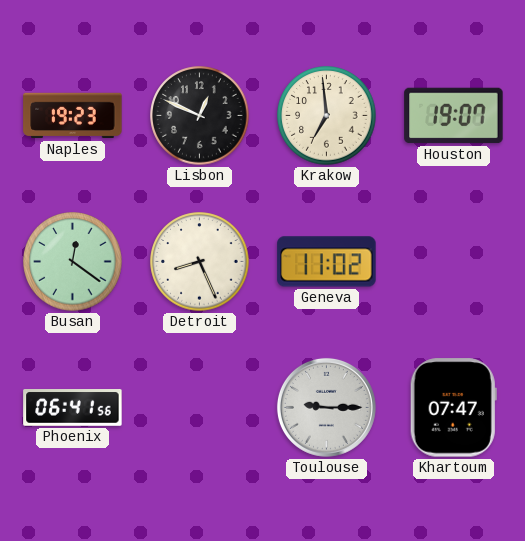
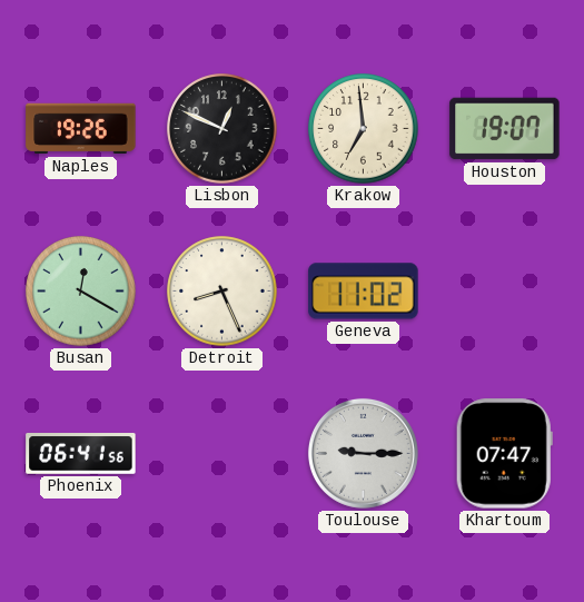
Naples: 19:23 -> 19:26 (81, 129)
Busan: 12:21 -> 12:20 (81, 292)
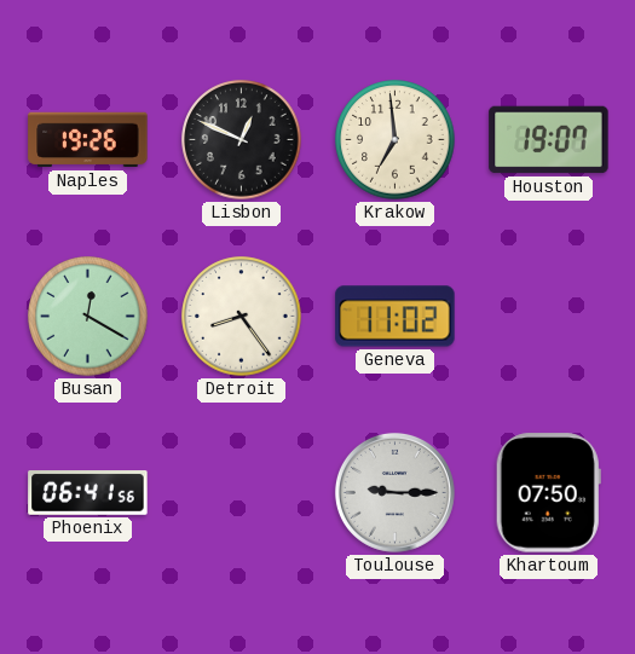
Detroit: 8:26 -> 8:24 (242, 317)
Khartoum: 07:47 -> 07:50 (548, 493)
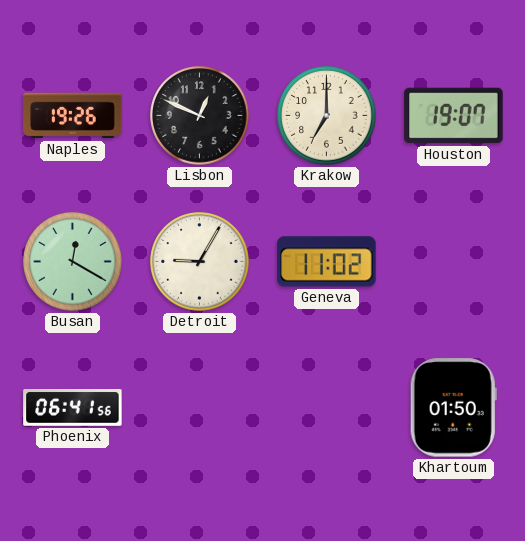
Krakow: 6:59 -> 7:00 (327, 116)
Detroit: 8:24 -> 9:05 (200, 262)
Toulouse: 9:15 -> none (394, 492)
Khartoum: 07:50 -> 01:50 (453, 408)
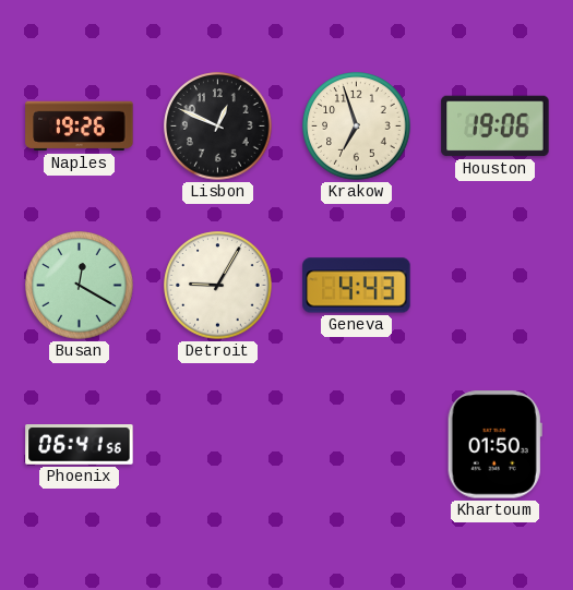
Krakow: 7:00 -> 6:57 (357, 127)
Houston: 19:07 -> 19:06 (496, 127)
Geneva: 11:02 -> 4:43 (357, 286)
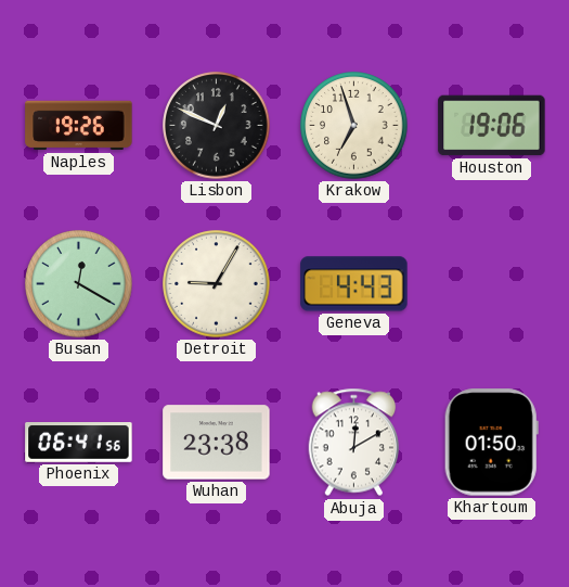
Wuhan: none -> 23:38 (217, 443)
Abuja: none -> 12:10 (354, 443)
